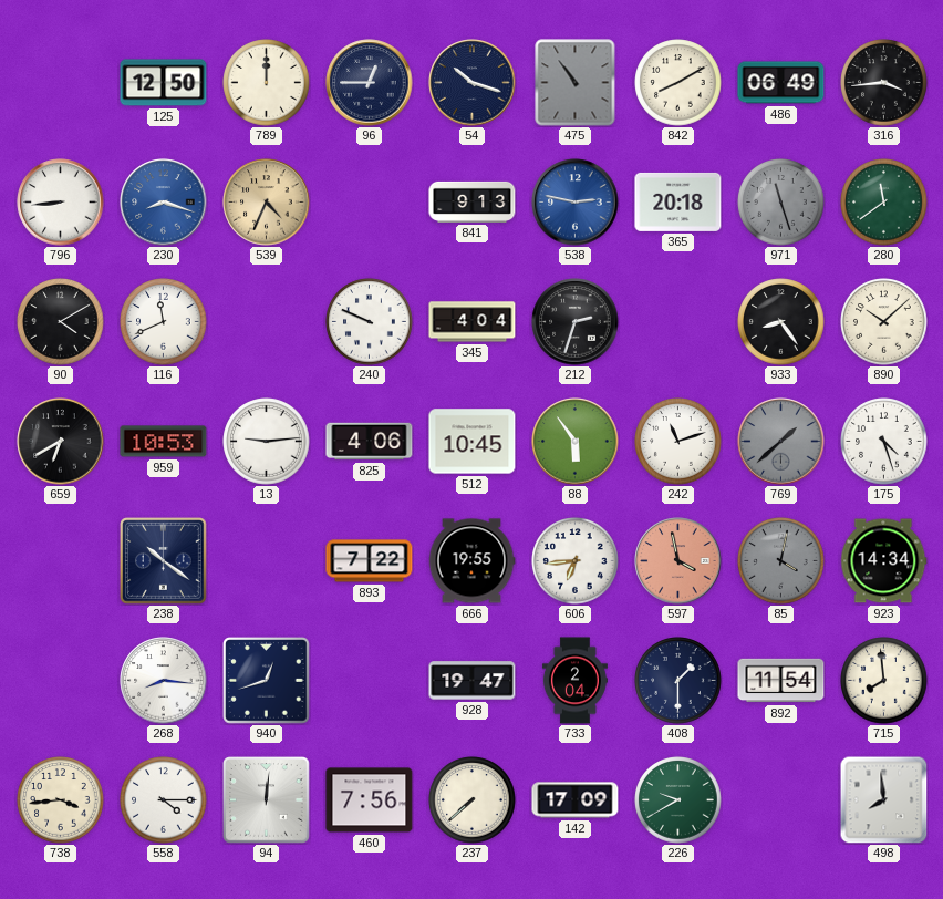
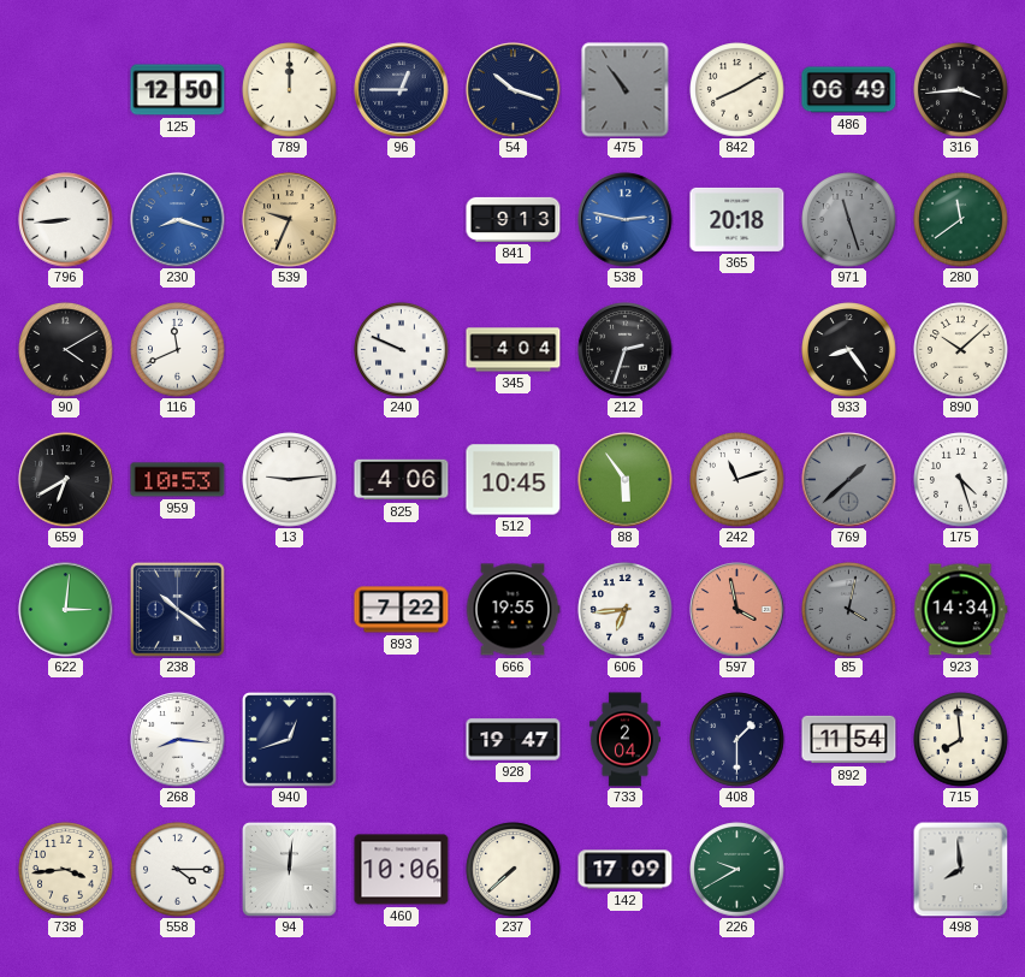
539: 4:34 -> 9:34 (290, 220)
622: none -> 3:01 (66, 610)
460: 7:56 -> 10:06 (402, 870)
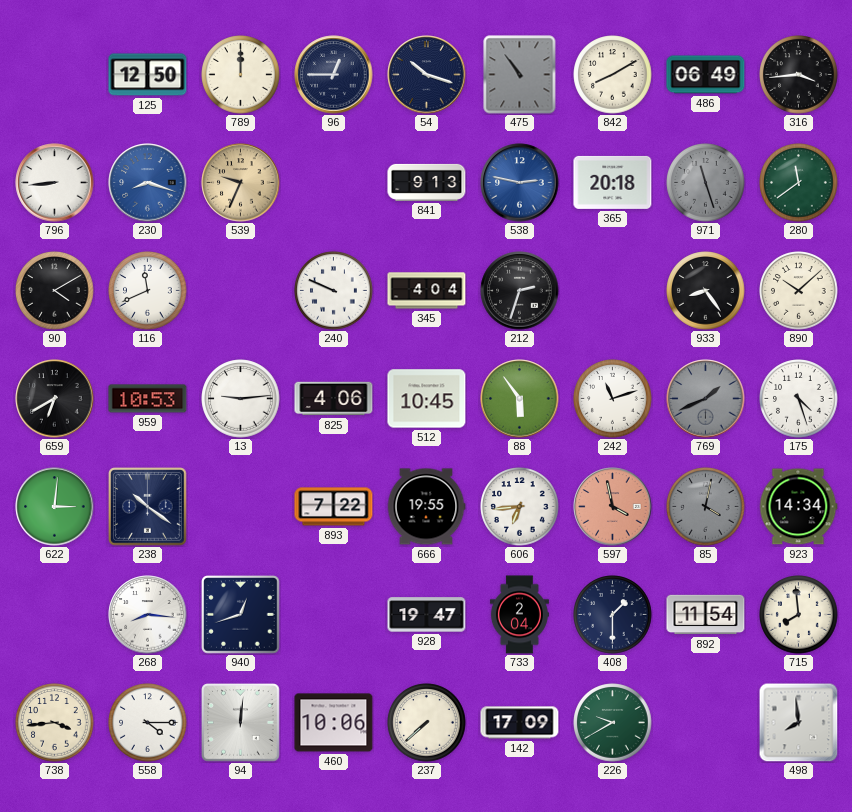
769: 1:38 -> 1:41 (706, 399)
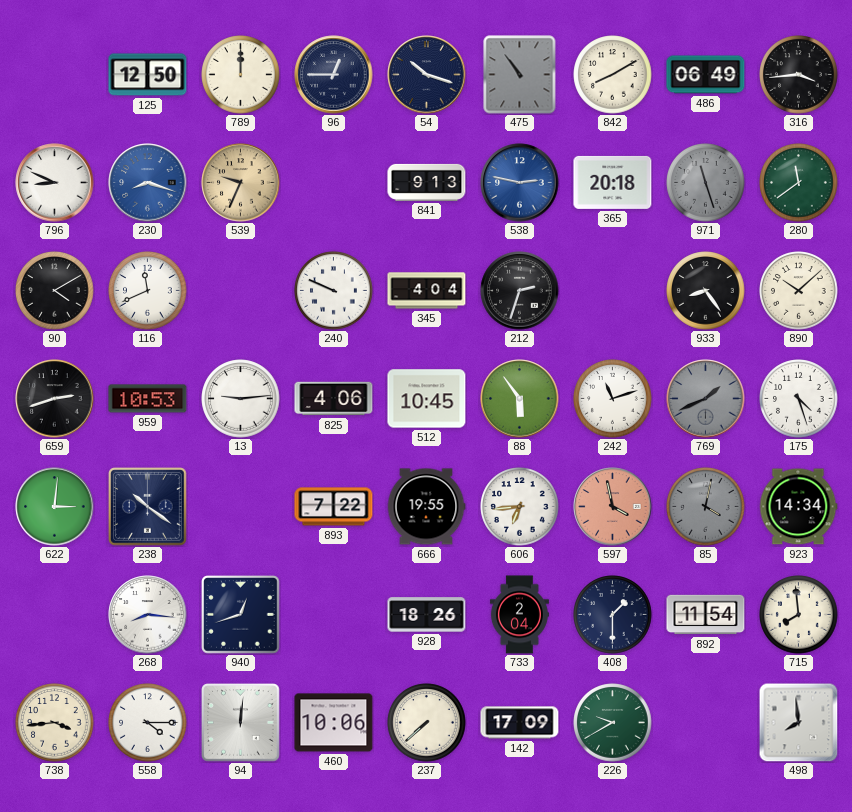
796: 8:44 -> 8:49 (55, 183)
659: 6:40 -> 2:42 (55, 399)
928: 19:47 -> 18:26 (427, 615)
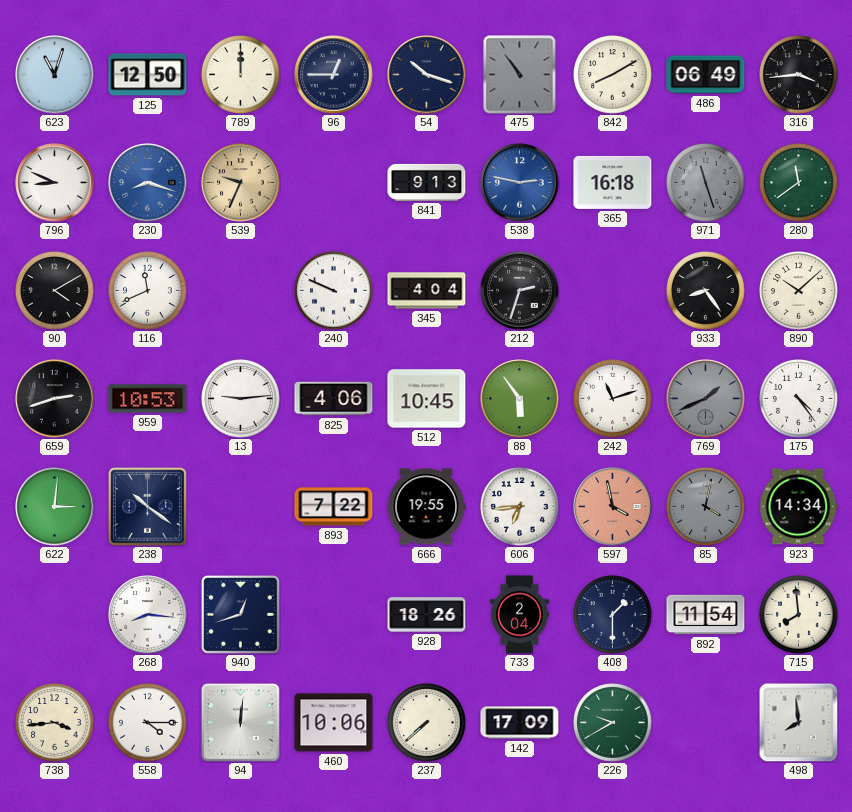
623: none -> 11:03 (55, 75)
365: 20:18 -> 16:18 (613, 182)
175: 4:27 -> 4:24 (799, 399)
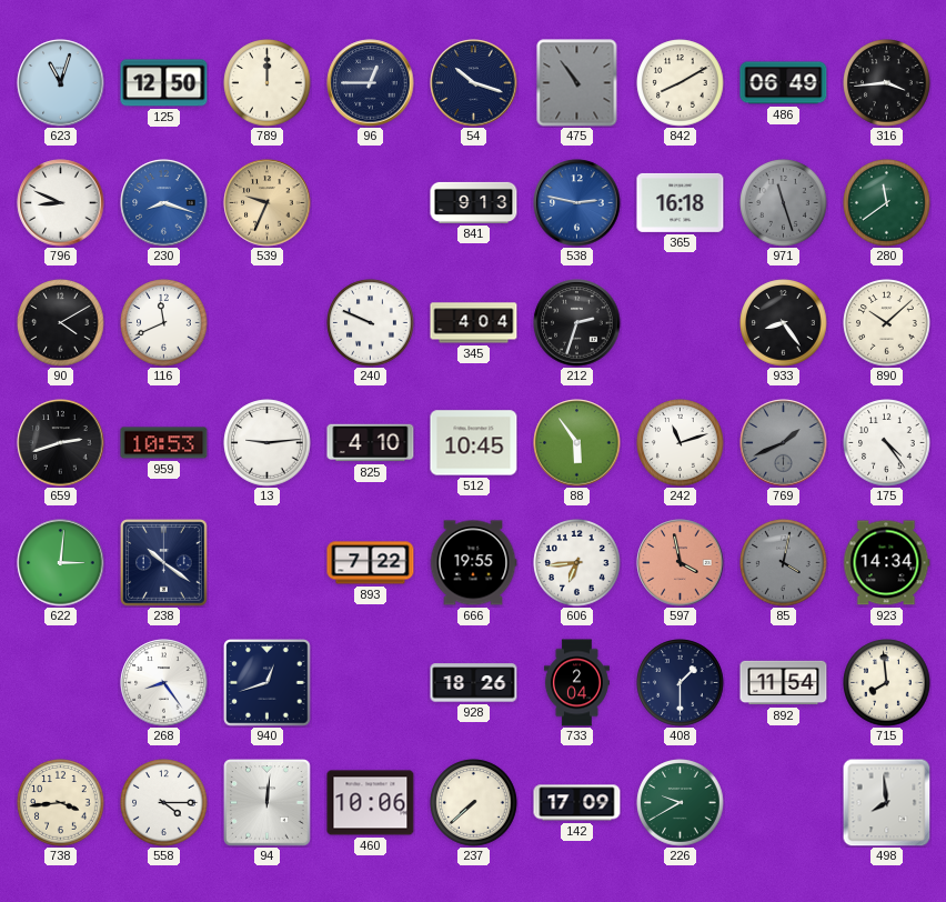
825: 4:06 -> 4:10 (371, 443)
268: 8:16 -> 8:24 (164, 683)
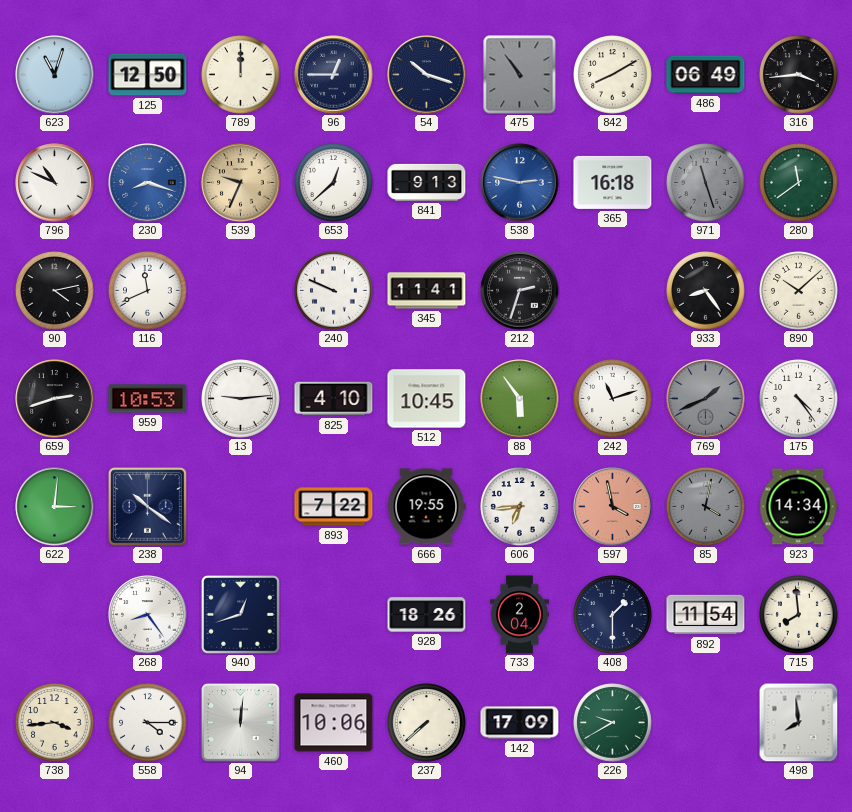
796: 8:49 -> 10:49 (55, 183)
653: none -> 12:38 (334, 183)
90: 4:10 -> 4:13 (55, 291)
345: 4:04 -> 11:41 (427, 291)
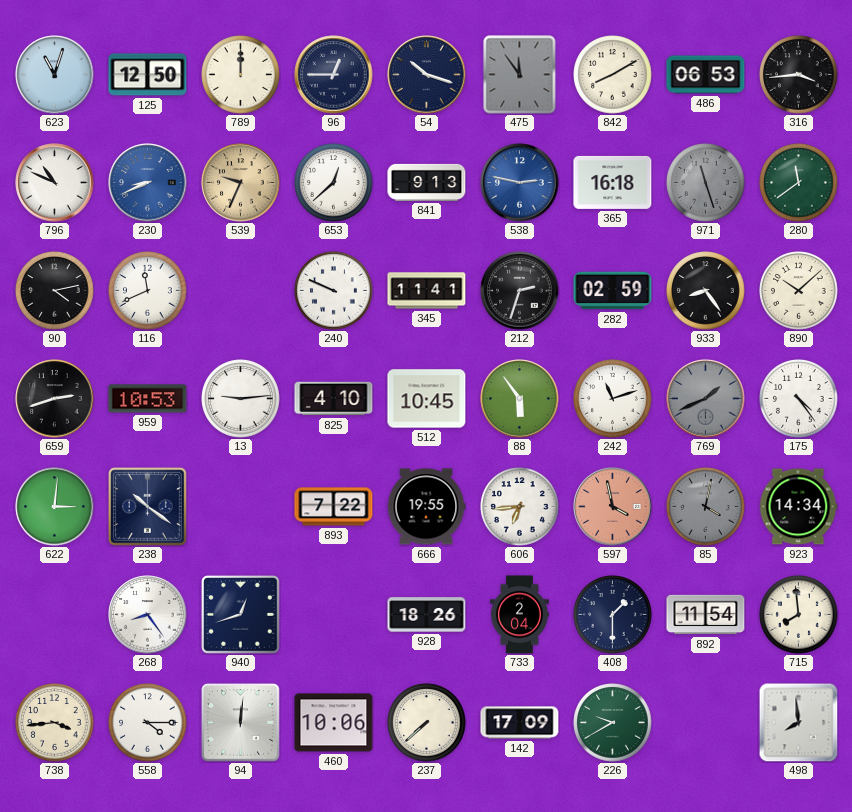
475: 10:54 -> 11:54 (520, 75)
486: 06:49 -> 06:53 (706, 75)
230: 8:18 -> 8:41 (148, 183)
282: none -> 02:59 (613, 291)
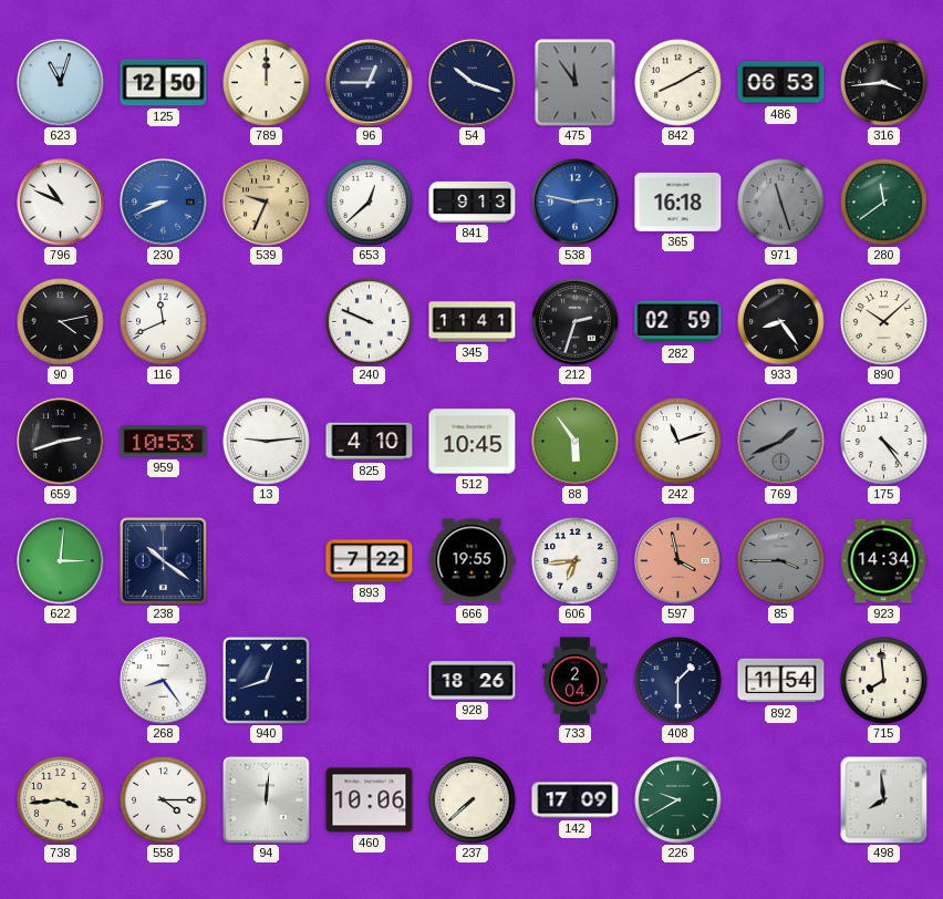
85: 4:02 -> 3:45 (781, 561)
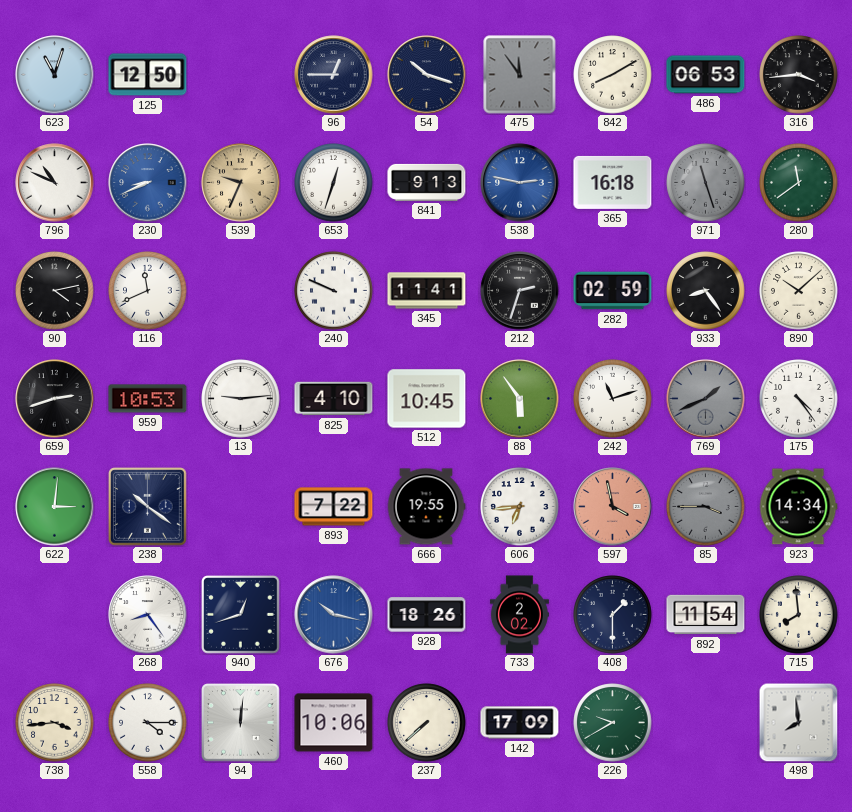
789: 12:00 -> none (267, 83)
653: 12:38 -> 12:33 (334, 183)
676: none -> 10:17 (334, 615)
733: 2:04 -> 2:02 (519, 615)
